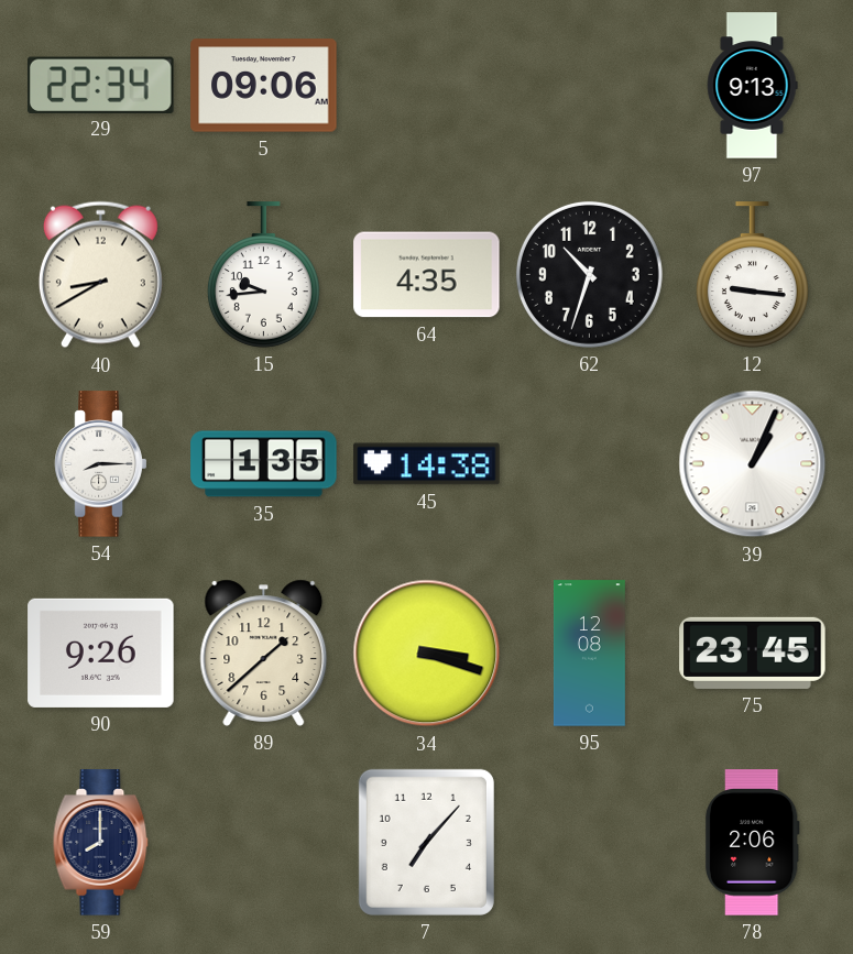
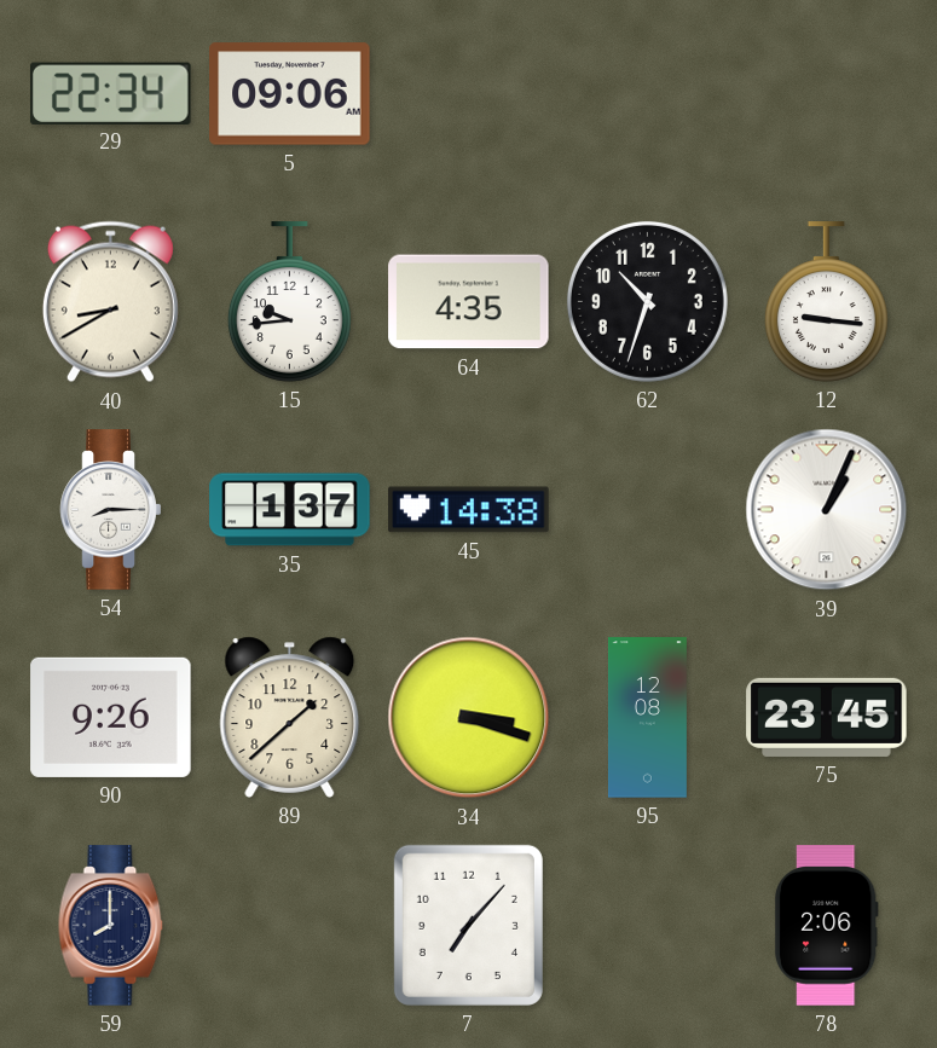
97: 9:13 -> none (752, 86)
35: 1:35 -> 1:37 (290, 510)
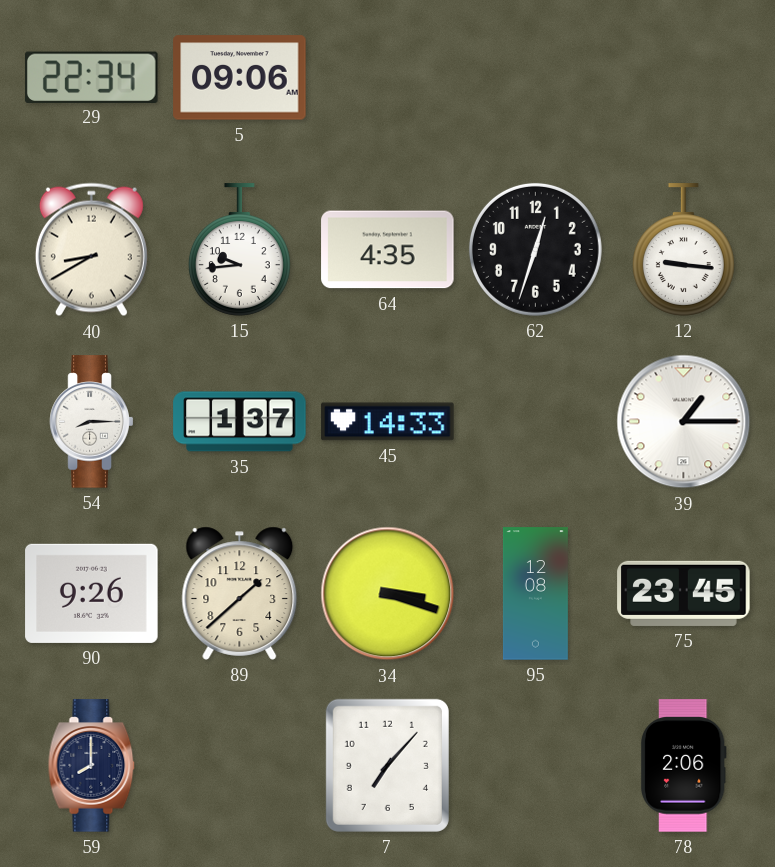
62: 10:33 -> 12:33 (535, 249)
45: 14:38 -> 14:33 (388, 422)
39: 1:04 -> 1:15 (684, 422)
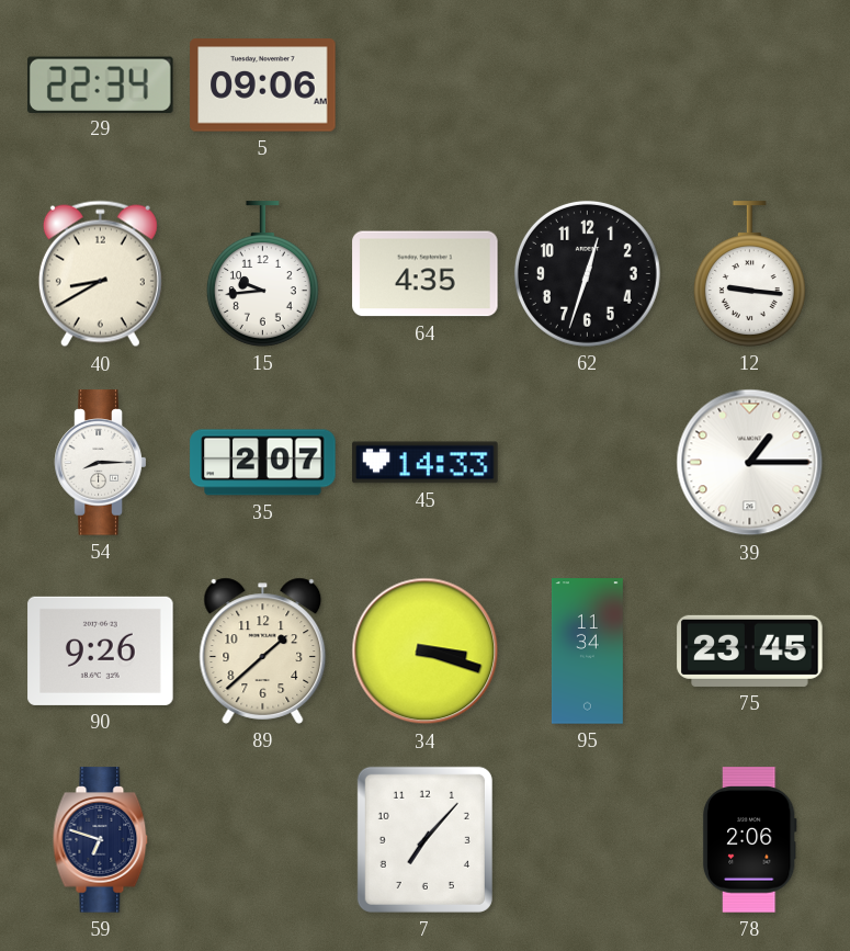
35: 1:37 -> 2:07 (263, 463)
95: 12:08 -> 11:34 (587, 652)
59: 8:00 -> 6:48 (101, 840)
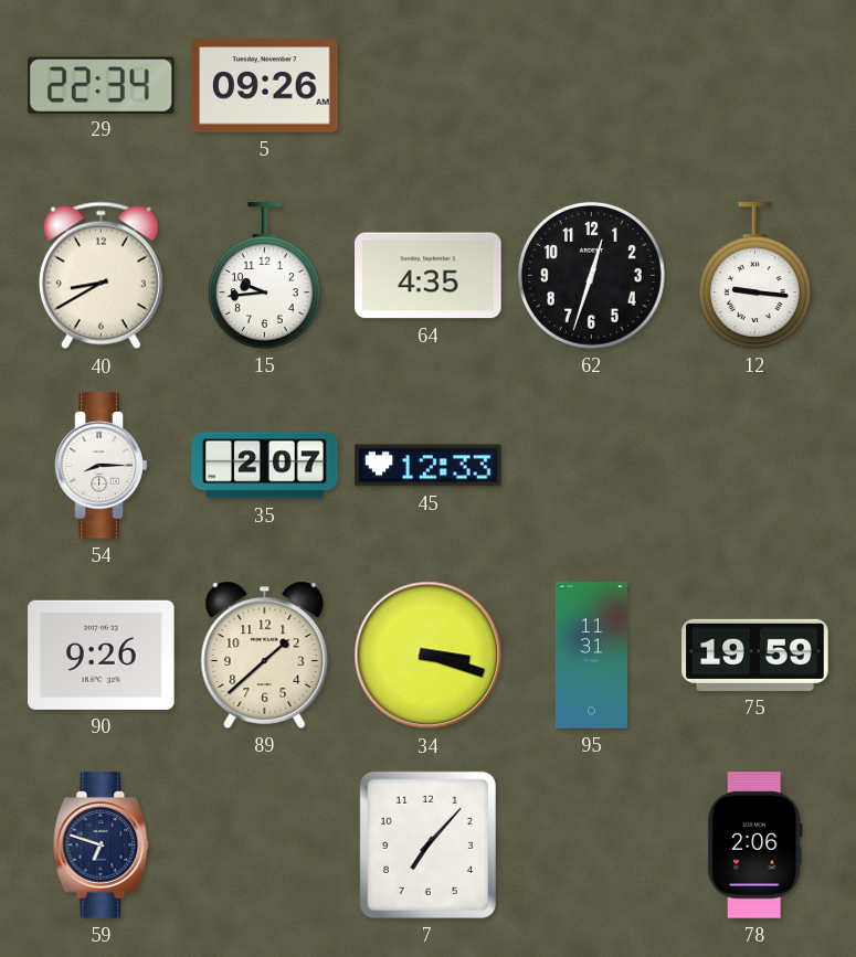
5: 09:06 -> 09:26 (265, 86)
45: 14:33 -> 12:33 (429, 466)
39: 1:15 -> none (750, 463)
95: 11:34 -> 11:31 (591, 656)
75: 23:45 -> 19:59 (755, 655)
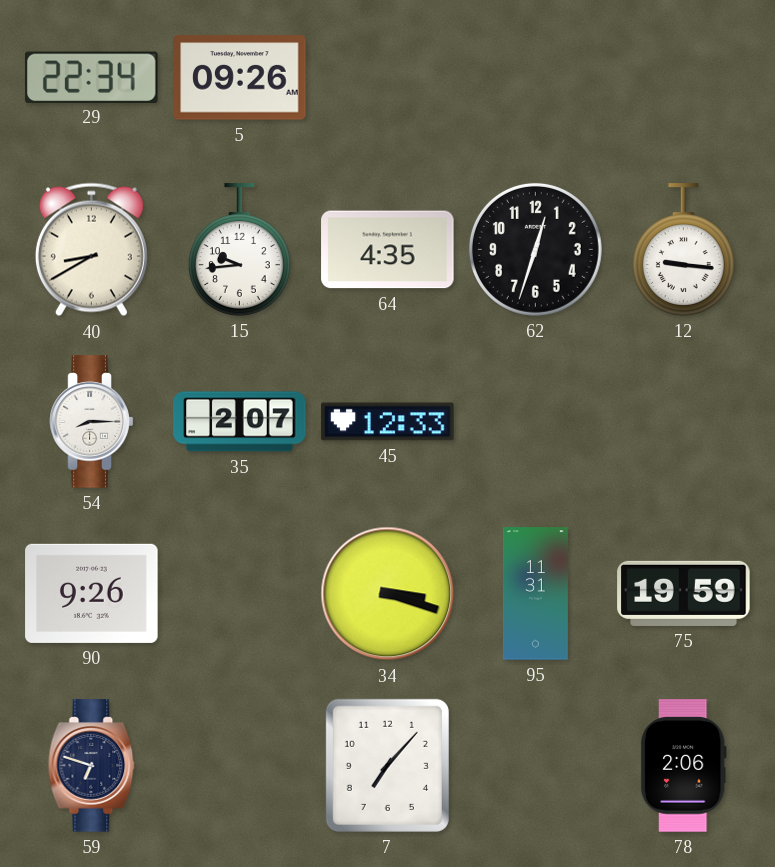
89: 1:38 -> none (265, 655)
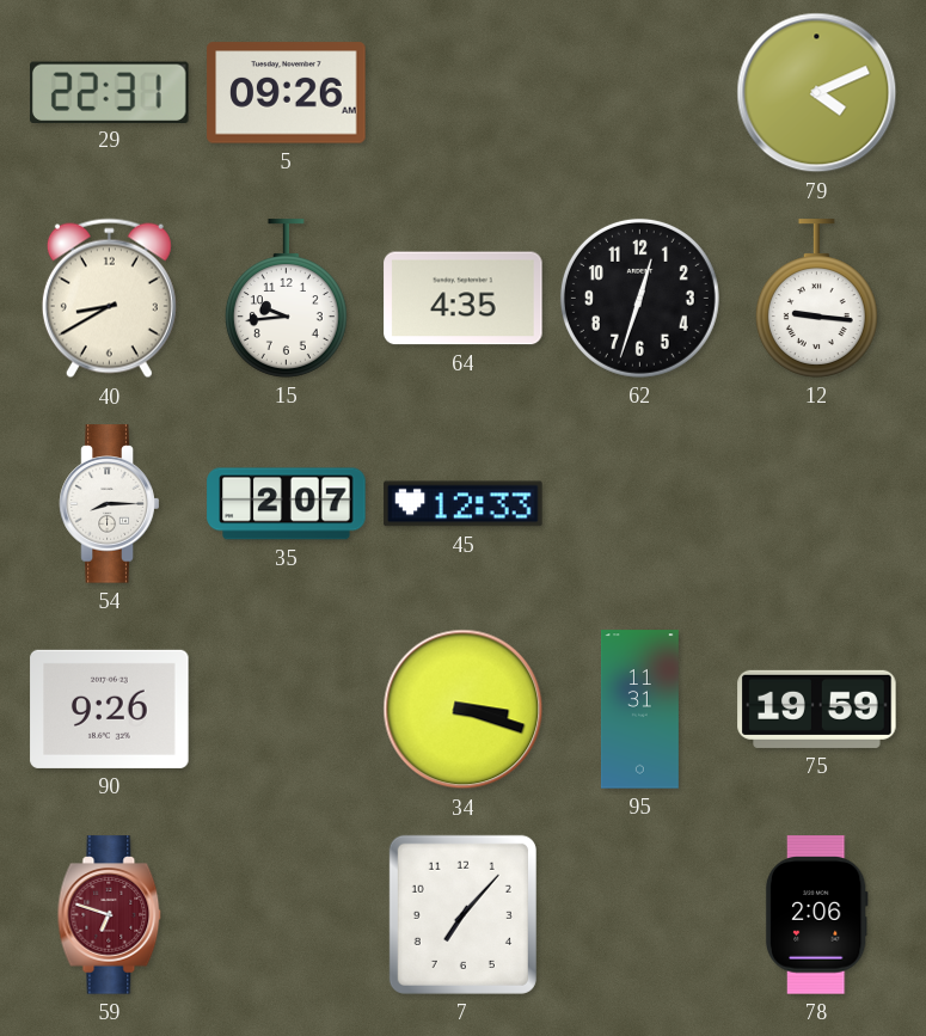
29: 22:34 -> 22:31 (110, 92)
79: none -> 4:11 (817, 93)
59 dial: navy -> burgundy (110, 915)
